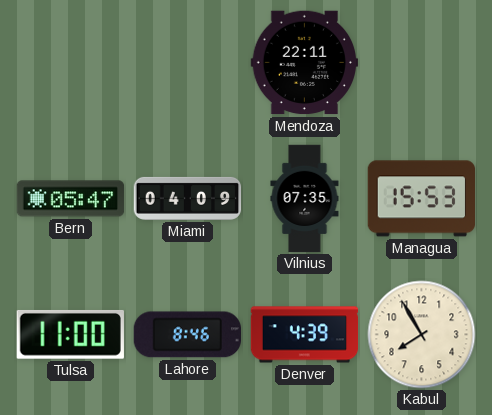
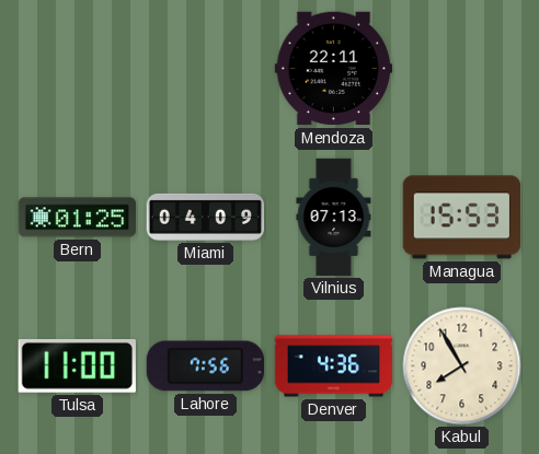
Bern: 05:47 -> 01:25 (78, 218)
Vilnius: 07:35 -> 07:13 (334, 218)
Lahore: 8:46 -> 7:56 (205, 366)
Denver: 4:39 -> 4:36 (334, 366)
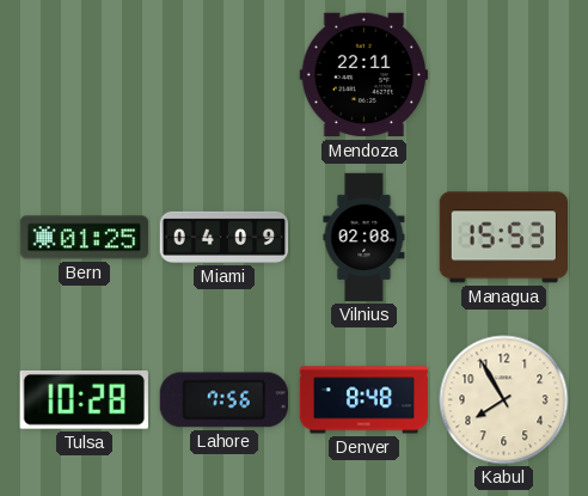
Vilnius: 07:13 -> 02:08 (365, 238)
Tulsa: 11:00 -> 10:28 (84, 399)
Denver: 4:36 -> 8:48 (365, 400)
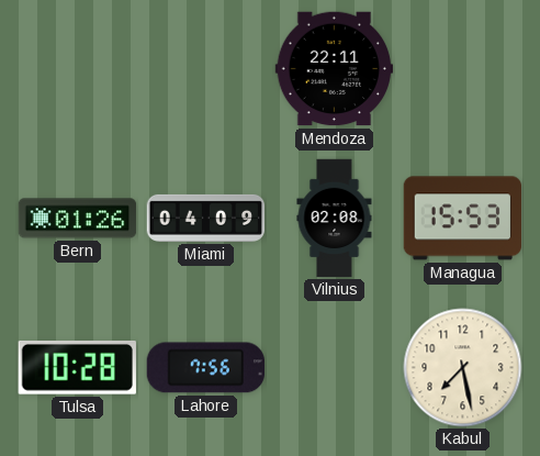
Bern: 01:25 -> 01:26 (78, 219)
Denver: 8:48 -> none (365, 400)
Kabul: 7:55 -> 7:28 (463, 368)
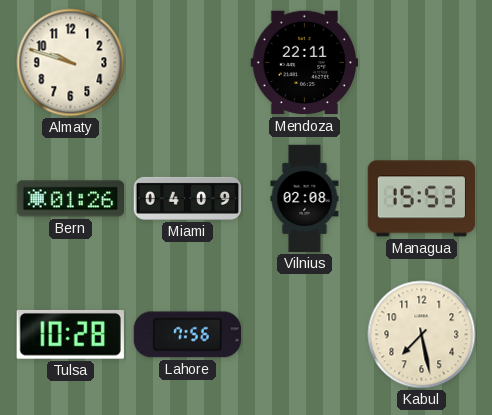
Almaty: none -> 9:48 (71, 63)
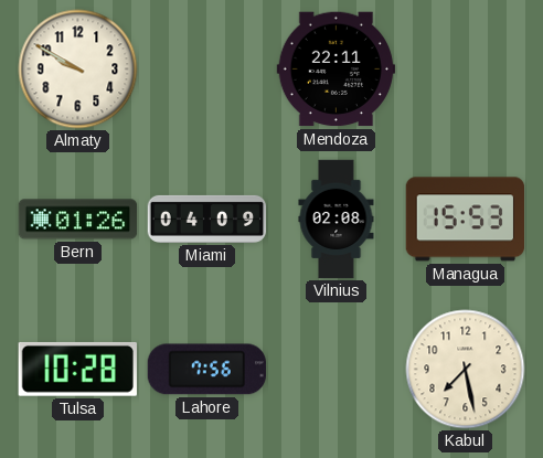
Almaty: 9:48 -> 9:50 (78, 70)
